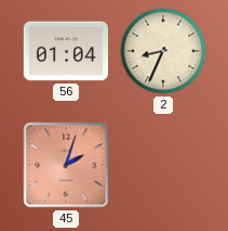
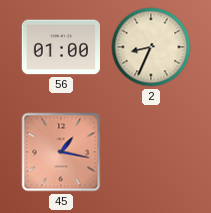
56: 01:04 -> 01:00 (60, 47)
45: 2:03 -> 1:17 (61, 152)
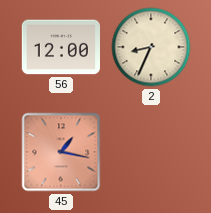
56: 01:00 -> 12:00 (60, 47)
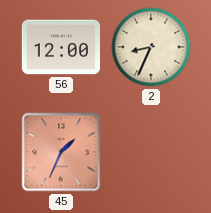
45: 1:17 -> 1:34 (61, 152)
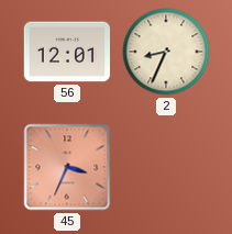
56: 12:00 -> 12:01 (66, 52)
45: 1:34 -> 3:34 (67, 167)
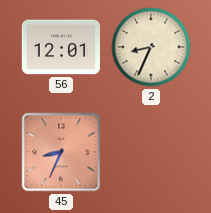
45: 3:34 -> 8:34 (61, 152)
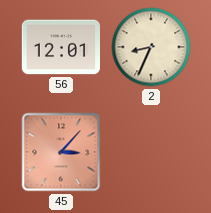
45: 8:34 -> 3:07 (61, 152)
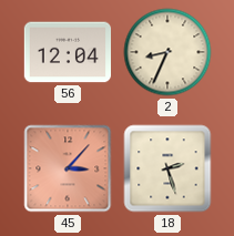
56: 12:01 -> 12:04 (67, 52)
18: none -> 2:27 (167, 168)
